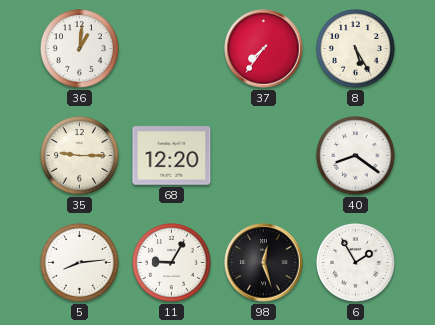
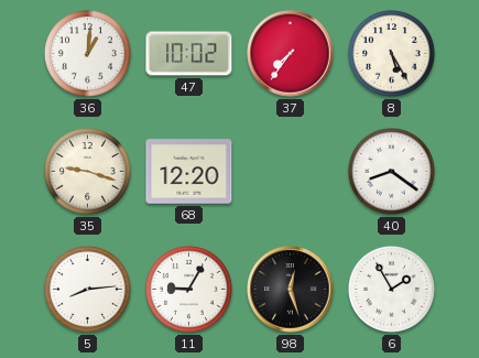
47: none -> 10:02 (189, 54)
35: 9:15 -> 9:18 (88, 172)
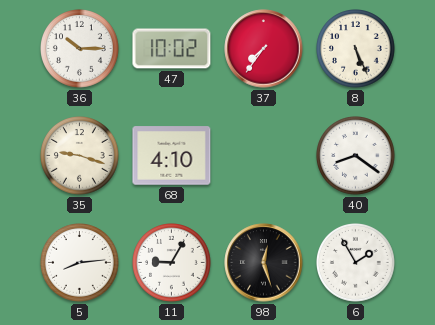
36: 1:01 -> 10:15 (80, 49)
8: 5:25 -> 5:26 (356, 49)
68: 12:20 -> 4:10 (172, 156)
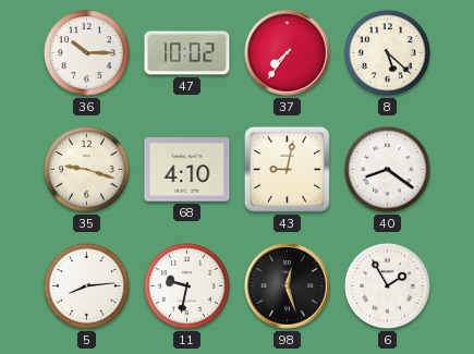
8: 5:26 -> 5:22 (388, 53)
43: none -> 9:02 (287, 169)
11: 9:05 -> 9:32 (187, 286)
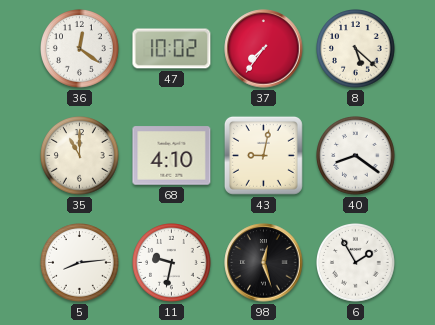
36: 10:15 -> 12:21 (80, 49)
35: 9:18 -> 11:00 (80, 156)
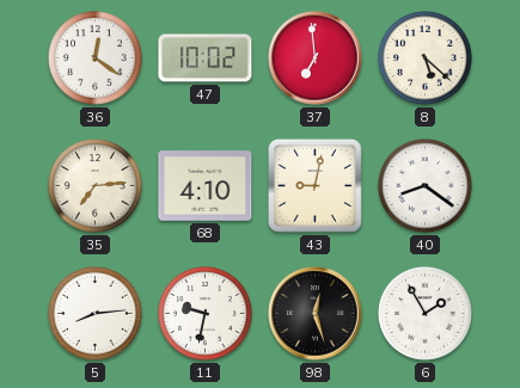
37: 7:36 -> 6:59 (316, 58)
35: 11:00 -> 7:14 (96, 186)
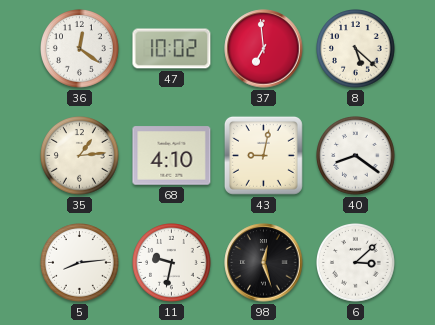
35: 7:14 -> 1:14 (80, 156)
6: 1:55 -> 3:08 (356, 263)
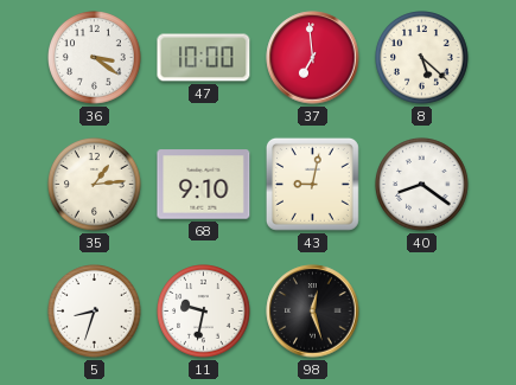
36: 12:21 -> 3:21 (95, 58)
47: 10:02 -> 10:00 (204, 58)
68: 4:10 -> 9:10 (204, 185)
5: 8:14 -> 8:33 (95, 312)
6: 3:08 -> none (356, 263)
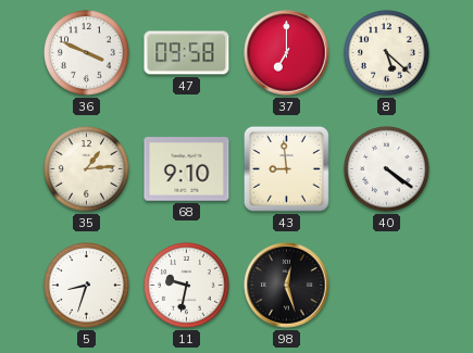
36: 3:21 -> 3:49 (87, 53)
47: 10:00 -> 09:58 (187, 53)
37: 6:59 -> 7:00 (287, 53)
43: 9:02 -> 8:59 (286, 168)
40: 8:21 -> 4:21 (387, 169)
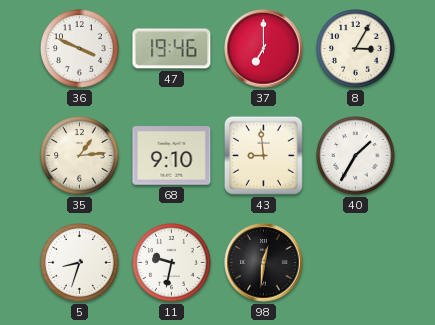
47: 09:58 -> 19:46 (172, 49)
8: 5:22 -> 3:05 (356, 49)
40: 4:21 -> 1:35 (356, 156)
98: 12:27 -> 12:31 (264, 263)
